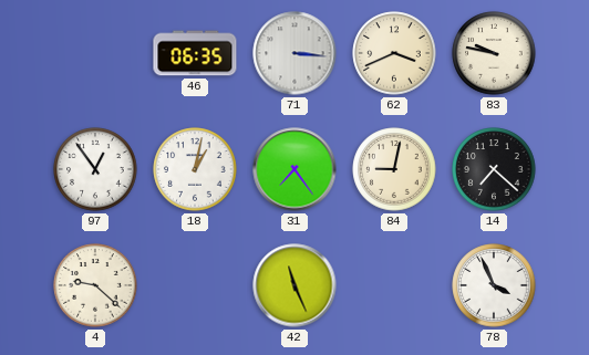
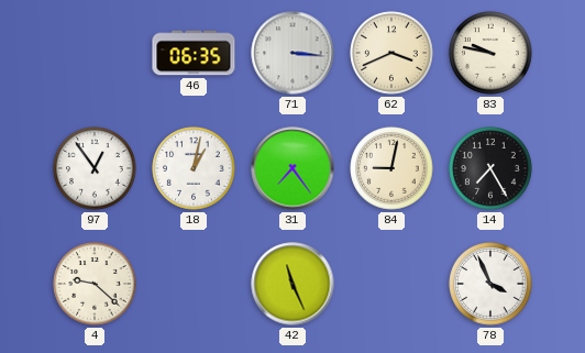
14: 7:22 -> 7:25 (490, 168)
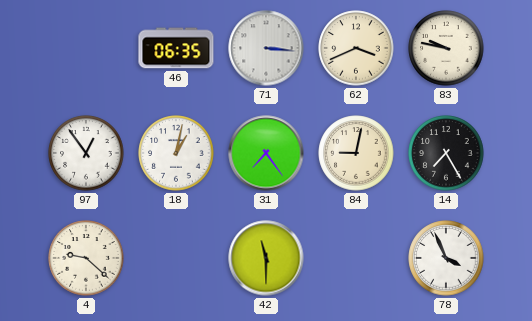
42: 11:26 -> 11:30 (266, 258)
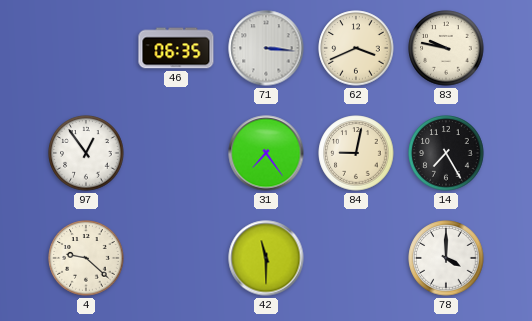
18: 1:02 -> none (176, 153)
78: 3:56 -> 4:00 (446, 258)
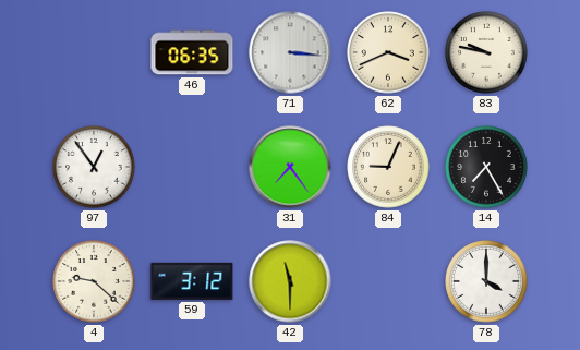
84: 9:02 -> 9:04 (388, 167)
59: none -> 3:12 (192, 281)
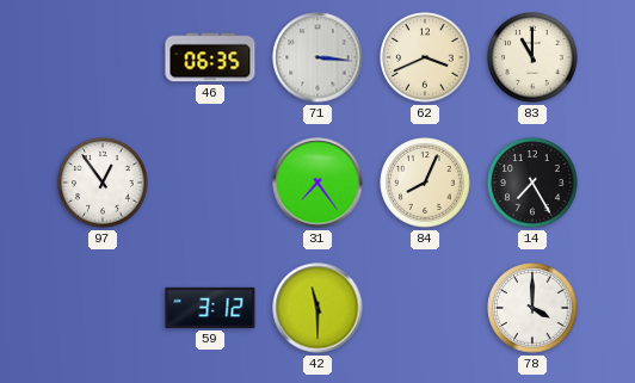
83: 9:47 -> 11:00 (532, 57)
84: 9:04 -> 8:04 (425, 183)
4: 9:22 -> none (94, 281)
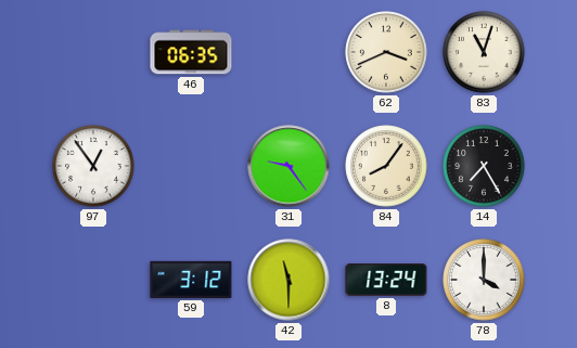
71: 3:16 -> none (317, 57)
83: 11:00 -> 11:03 (484, 52)
31: 7:24 -> 9:24 (288, 166)
84: 8:04 -> 8:06 (386, 166)
8: none -> 13:24 (386, 280)
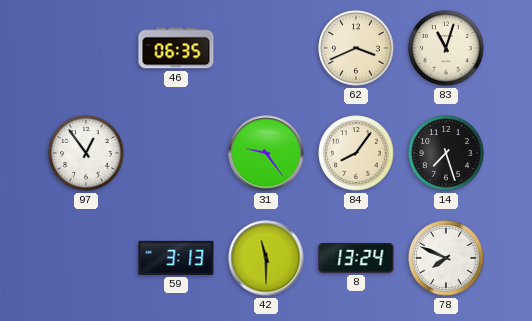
14: 7:25 -> 7:27 (446, 153)
59: 3:12 -> 3:13 (176, 258)
78: 4:00 -> 7:49 (446, 258)
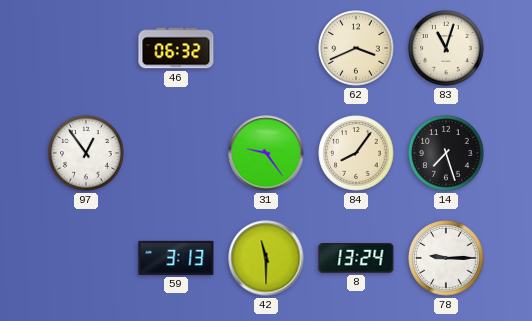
46: 06:35 -> 06:32 (176, 48)
78: 7:49 -> 9:15 (446, 258)
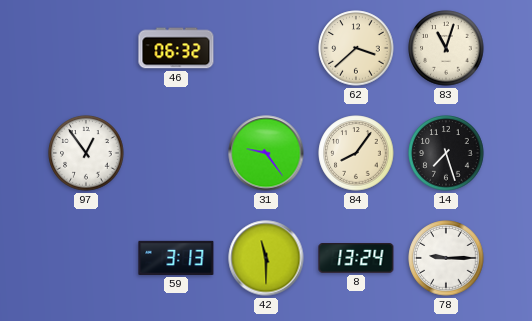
62: 3:41 -> 3:38 (356, 48)
